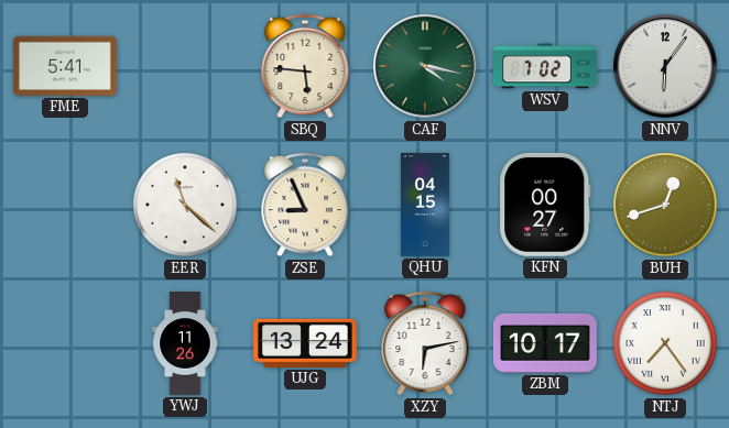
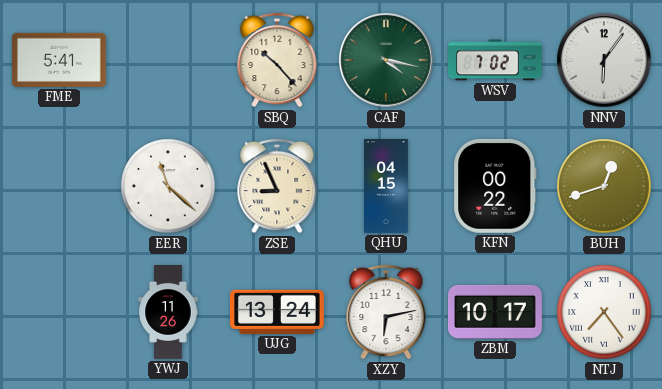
SBQ: 5:46 -> 10:23 (277, 60)
KFN: 00:27 -> 00:22 (495, 186)
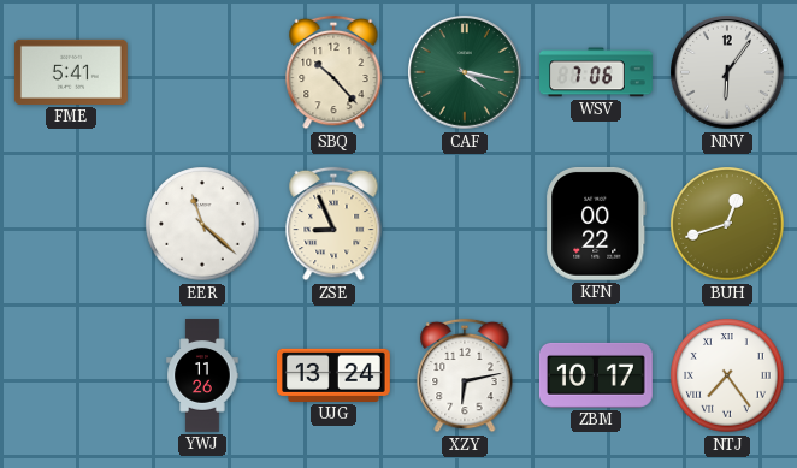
WSV: 7:02 -> 7:06 (597, 72)
QHU: 04:15 -> none (386, 187)
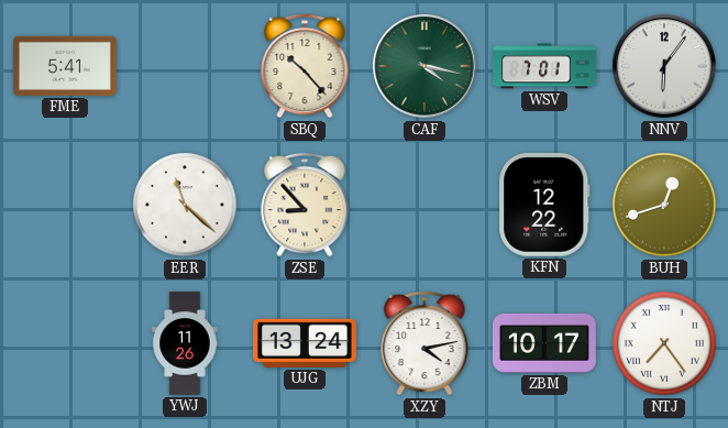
WSV: 7:06 -> 7:01 (545, 66)
ZSE: 8:56 -> 8:53 (305, 205)
KFN: 00:22 -> 12:22 (544, 205)
XZY: 6:13 -> 4:13 (424, 343)
